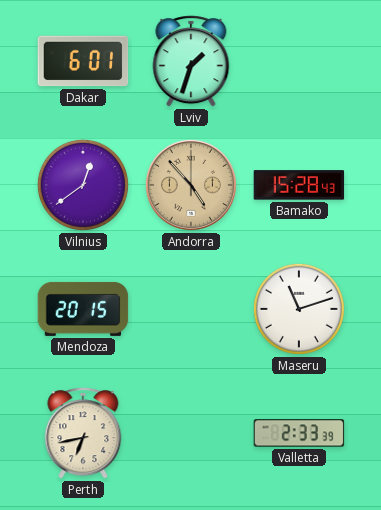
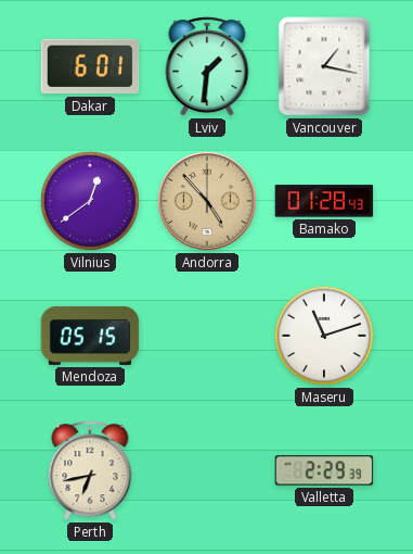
Lviv: 1:33 -> 1:31 (207, 66)
Vancouver: none -> 1:17 (324, 66)
Bamako: 15:28 -> 01:28 (324, 201)
Mendoza: 20:15 -> 05:15 (90, 336)
Valletta: 2:33 -> 2:29 (324, 470)
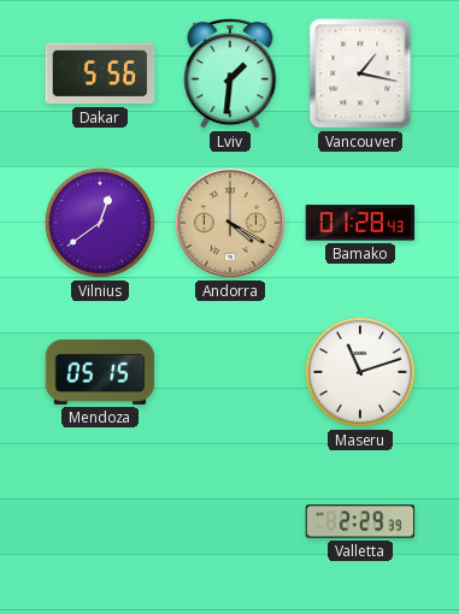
Dakar: 6:01 -> 5:56 (100, 73)
Andorra: 4:53 -> 4:20 (230, 223)
Perth: 6:43 -> none (90, 470)
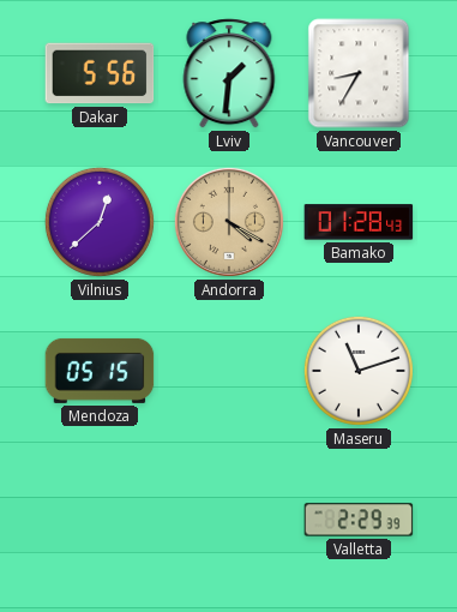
Vancouver: 1:17 -> 8:35 (359, 73)
Vilnius: 12:39 -> 12:38 (100, 222)
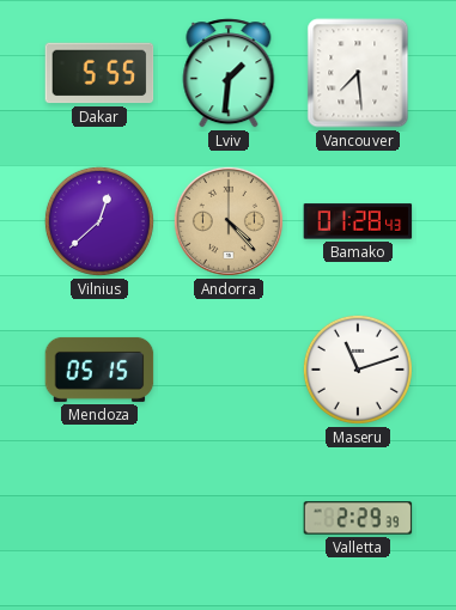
Dakar: 5:56 -> 5:55 (99, 73)
Vancouver: 8:35 -> 7:29 (358, 73)
Andorra: 4:20 -> 4:23 (229, 221)
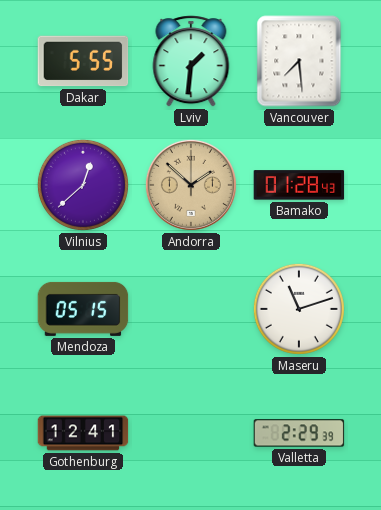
Andorra: 4:23 -> 1:52 (191, 185)
Gothenburg: none -> 12:41 (83, 433)
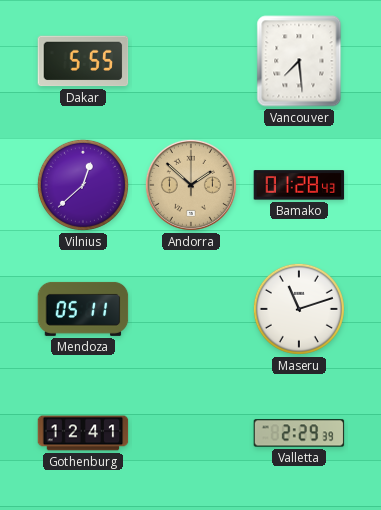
Lviv: 1:31 -> none (191, 61)
Mendoza: 05:15 -> 05:11 (83, 309)
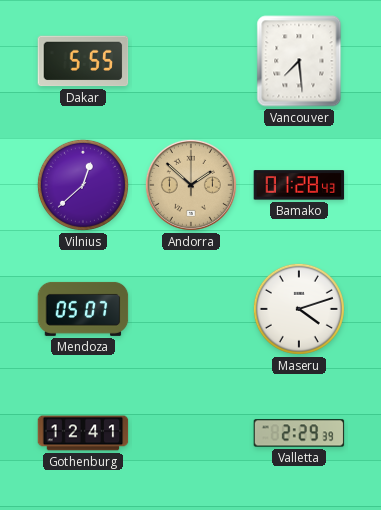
Mendoza: 05:11 -> 05:07 (83, 309)
Maseru: 11:12 -> 4:12 (299, 309)
